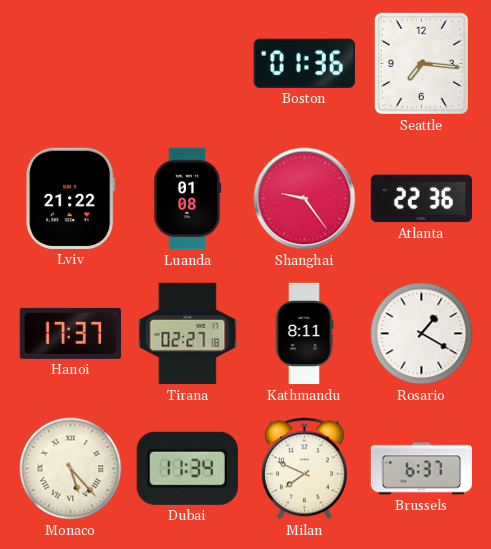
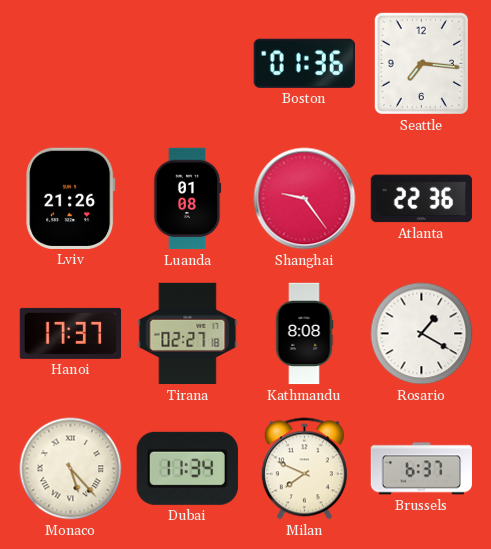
Lviv: 21:22 -> 21:26 (71, 198)
Kathmandu: 8:11 -> 8:08 (304, 334)
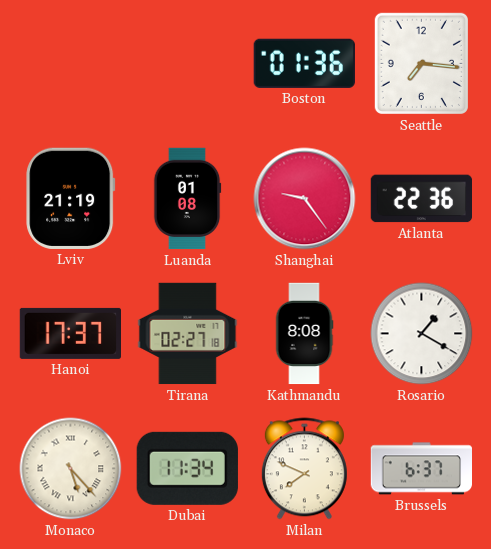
Lviv: 21:26 -> 21:19 (71, 198)
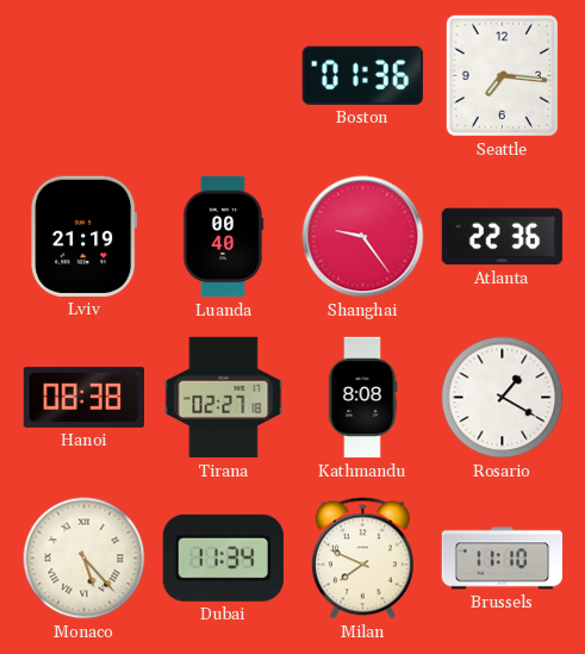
Luanda: 01:08 -> 00:40 (223, 237)
Hanoi: 17:37 -> 08:38 (85, 397)
Brussels: 6:37 -> 11:10 (502, 559)
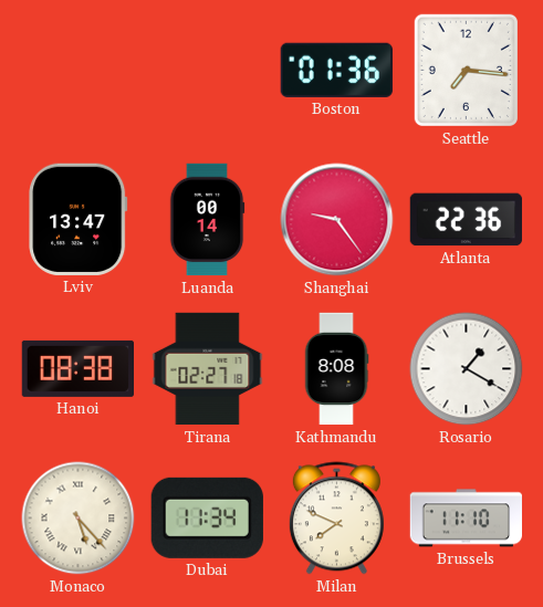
Lviv: 21:19 -> 13:47 (79, 219)
Luanda: 00:40 -> 00:14 (207, 220)
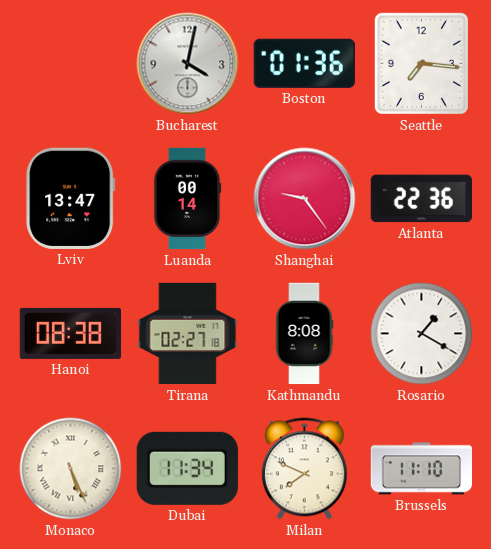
Bucharest: none -> 4:02 (188, 64)
Monaco: 5:23 -> 5:26 (71, 469)
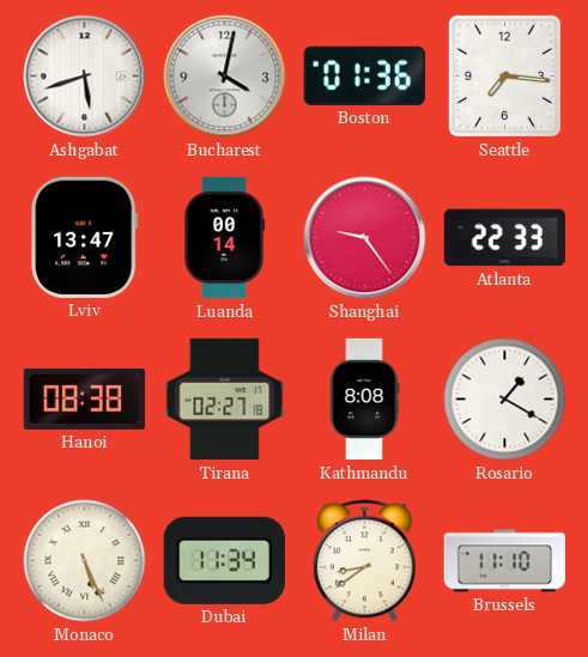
Ashgabat: none -> 5:42 (85, 77)
Atlanta: 22:36 -> 22:33 (504, 238)
Milan: 7:49 -> 8:39 (364, 561)
